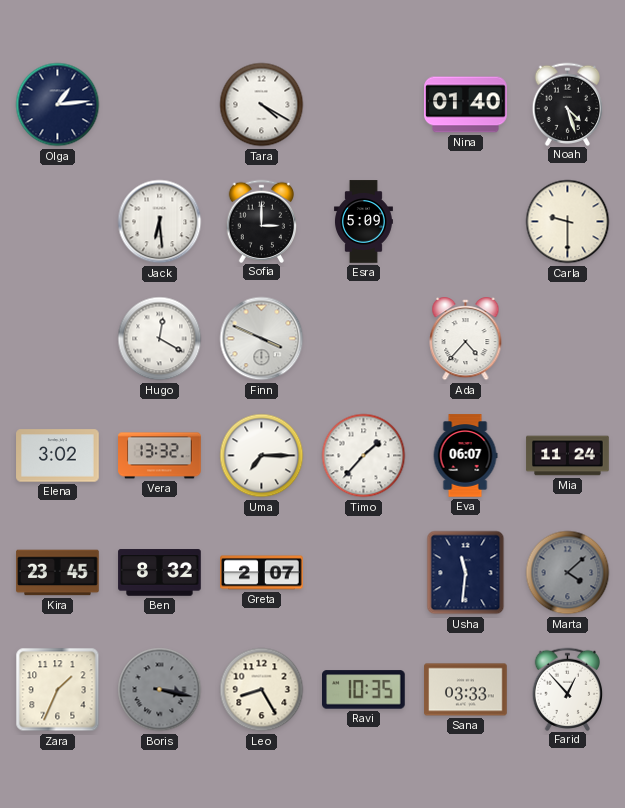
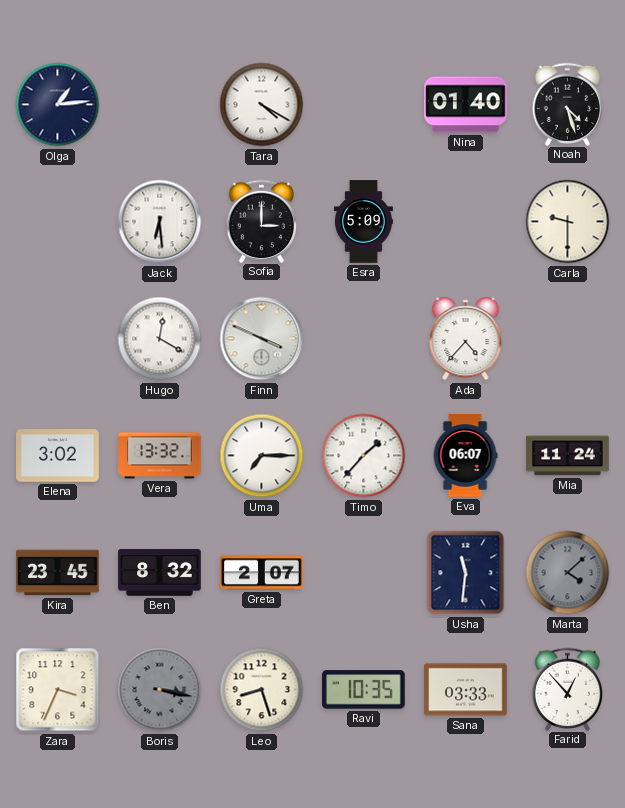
Zara: 1:34 -> 3:34 (58, 690)
Leo: 8:25 -> 8:27 (262, 690)
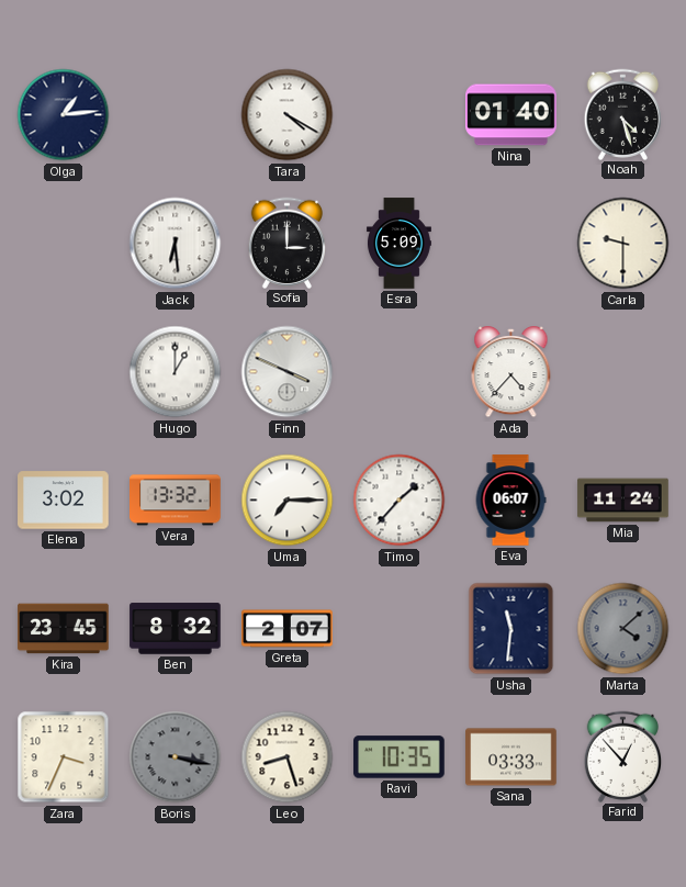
Hugo: 12:20 -> 1:00 (176, 372)
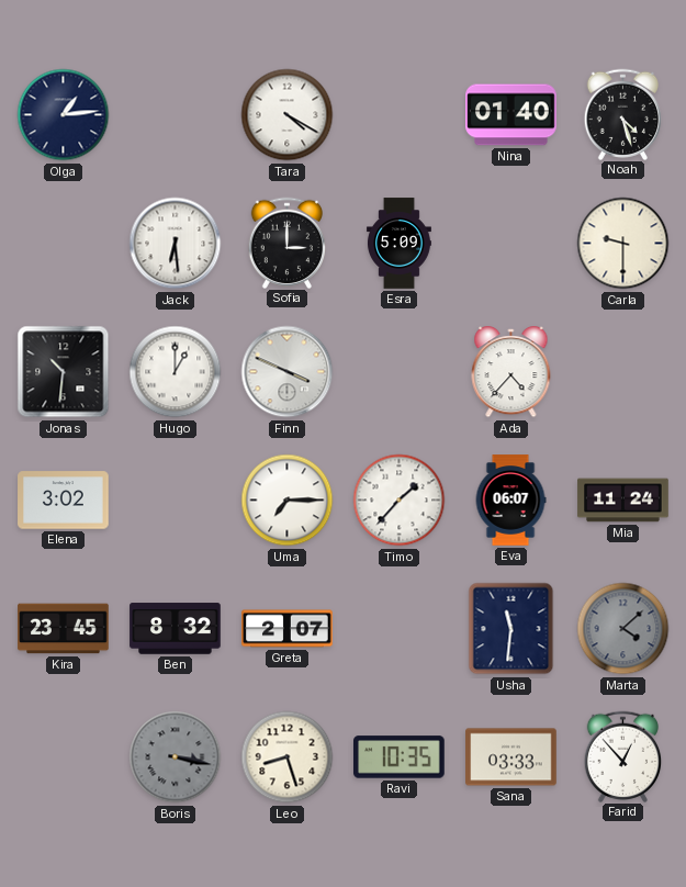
Jonas: none -> 10:31 (64, 372)
Vera: 13:32 -> none (176, 501)
Zara: 3:34 -> none (64, 757)
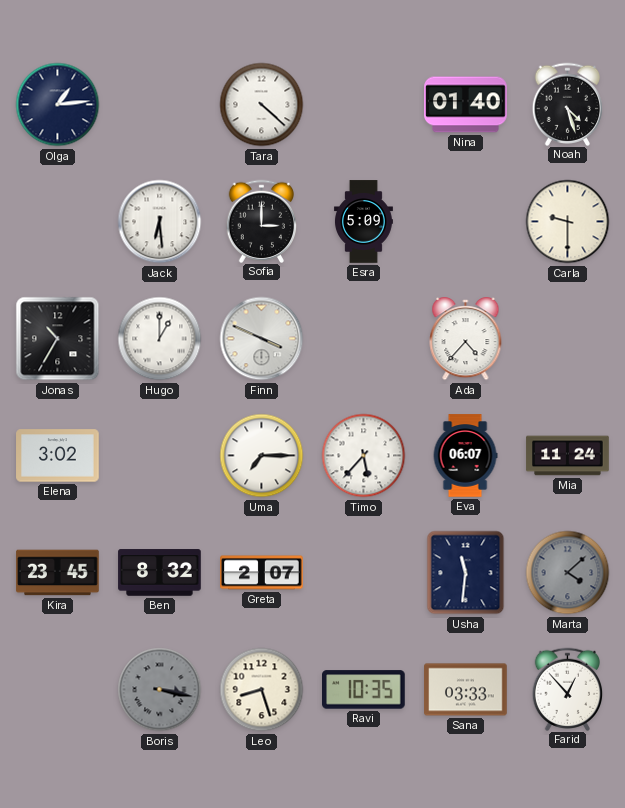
Tara: 4:20 -> 4:22 (262, 105)
Jonas: 10:31 -> 10:35 (58, 339)
Timo: 1:37 -> 5:37 (364, 456)
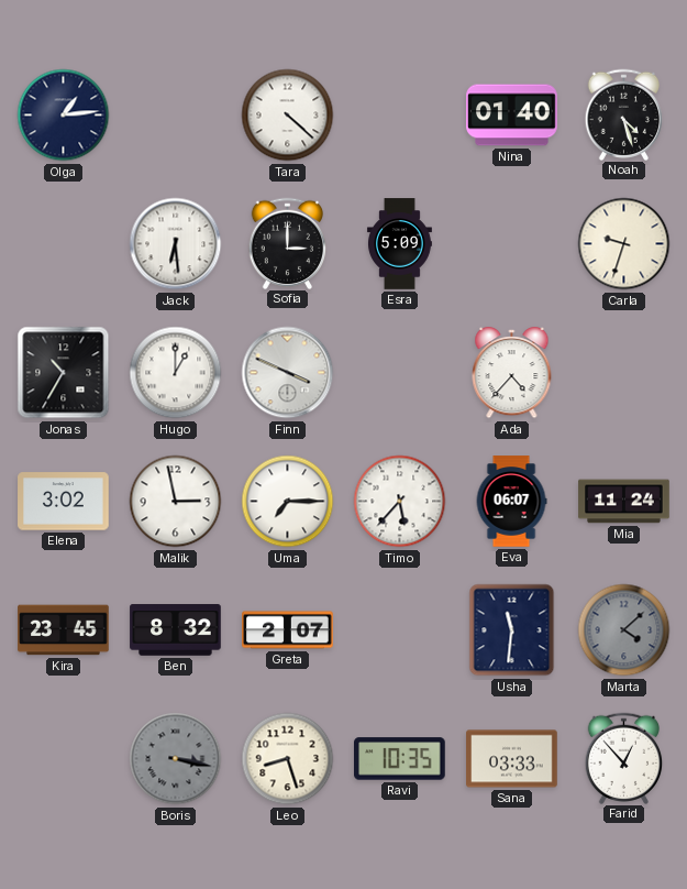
Carla: 9:30 -> 9:33 (624, 244)
Malik: none -> 2:58 (176, 502)
